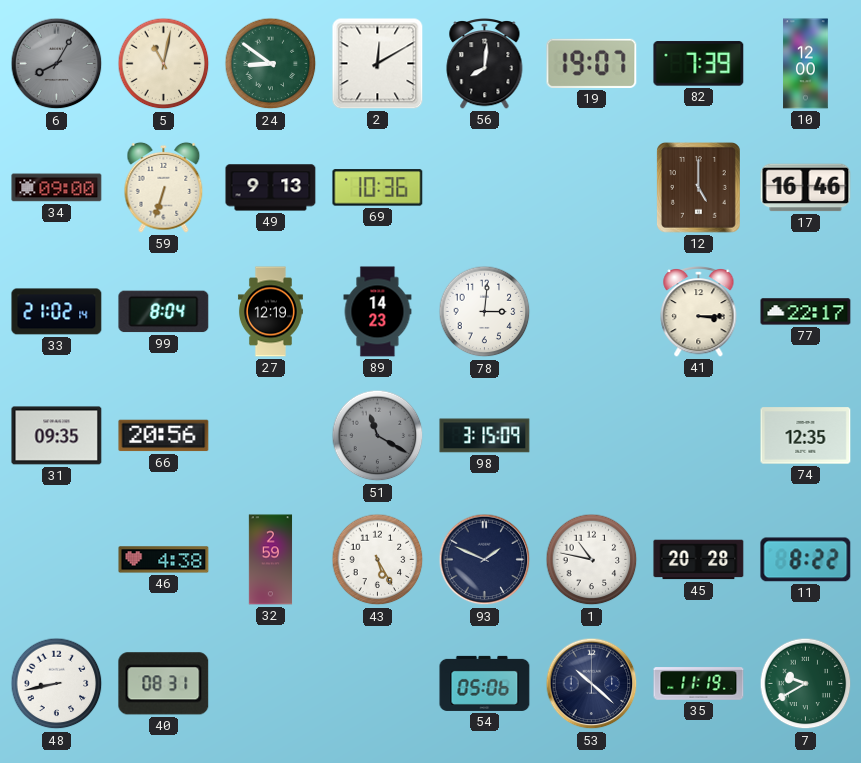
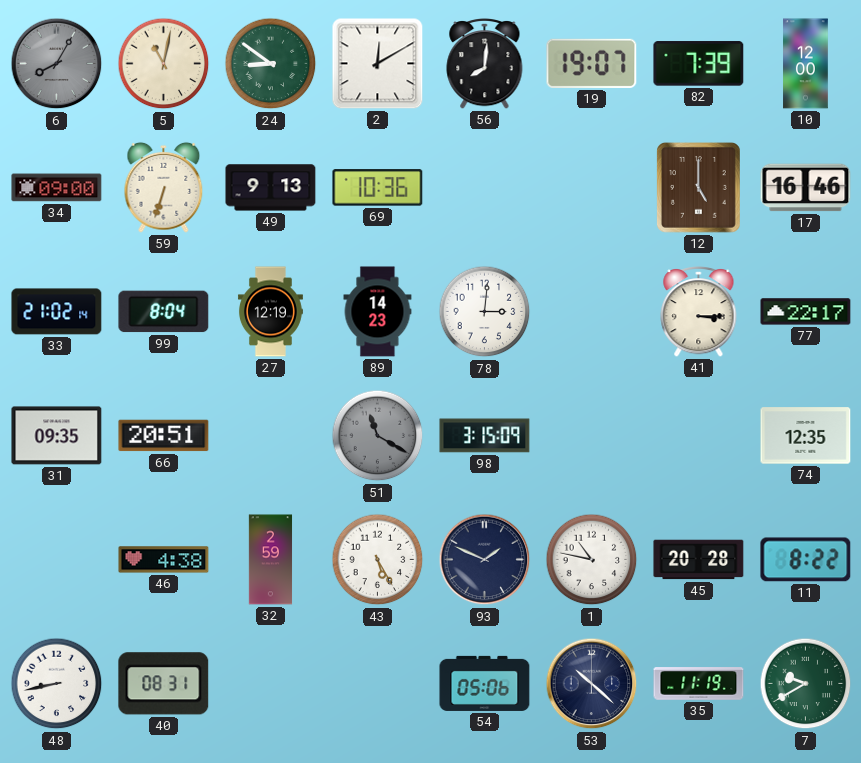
66: 20:56 -> 20:51 (164, 436)
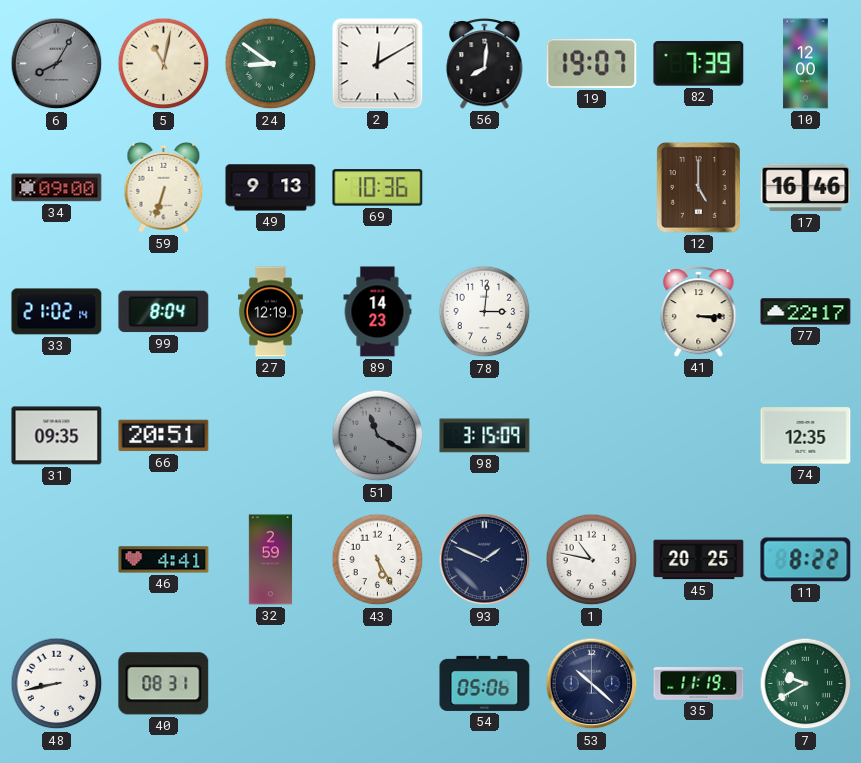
46: 4:38 -> 4:41 (164, 560)
45: 20:28 -> 20:25 (699, 560)
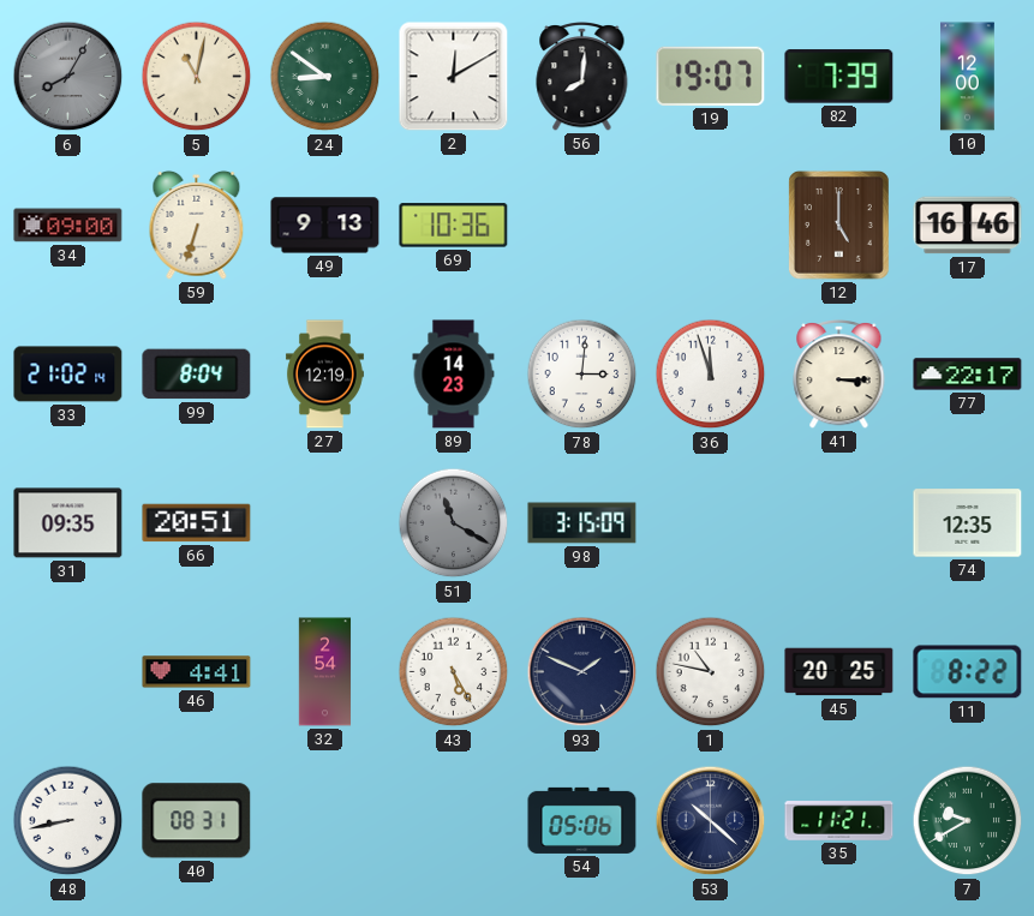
36: none -> 11:57 (711, 375)
32: 2:59 -> 2:54 (325, 672)
35: 11:19 -> 11:21 (839, 821)
